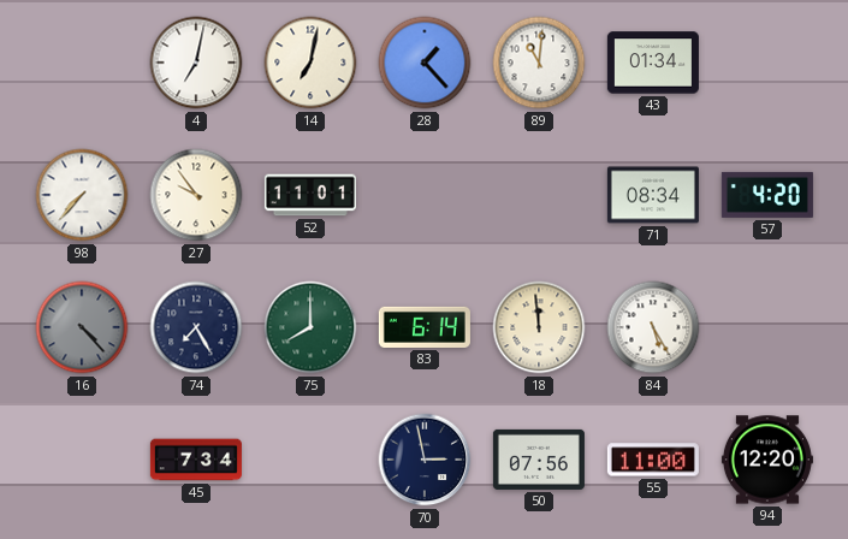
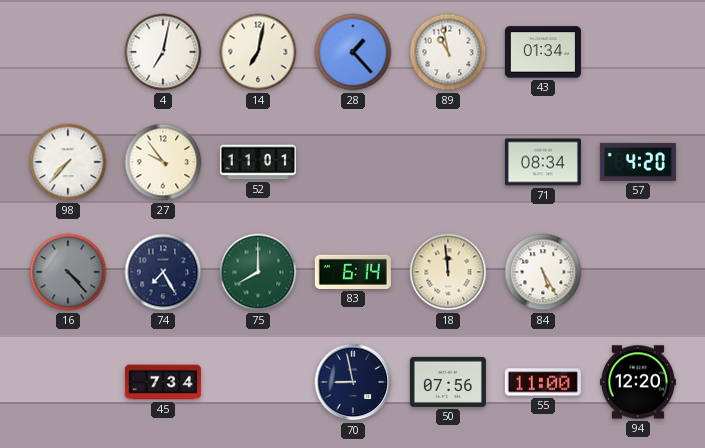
89: 11:01 -> 10:58 (448, 52)
70: 2:58 -> 8:58 (353, 382)
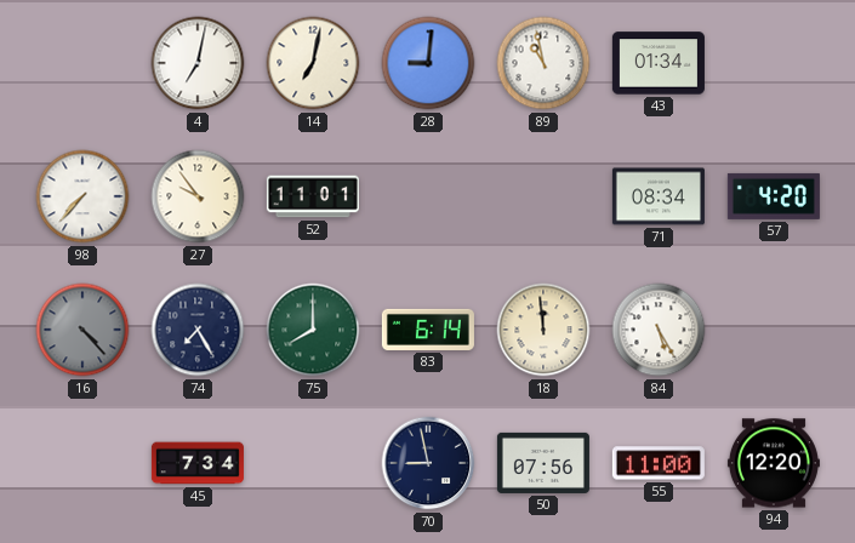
28: 1:23 -> 9:01 (428, 63)
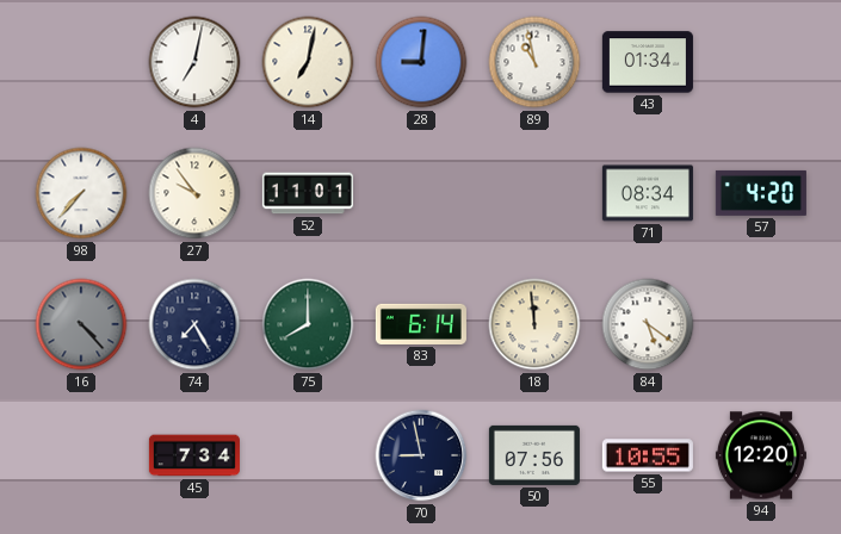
84: 5:25 -> 5:21 (648, 324)
55: 11:00 -> 10:55 (648, 455)
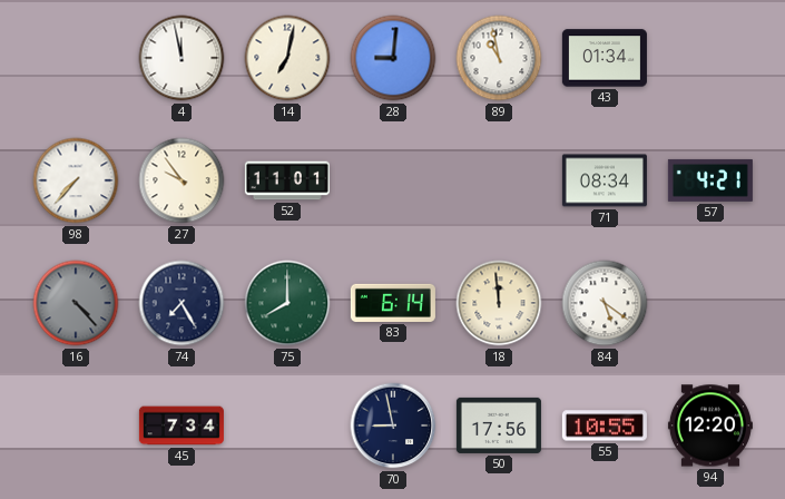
4: 7:02 -> 11:58 (181, 58)
57: 4:20 -> 4:21 (710, 180)
50: 07:56 -> 17:56 (499, 425)
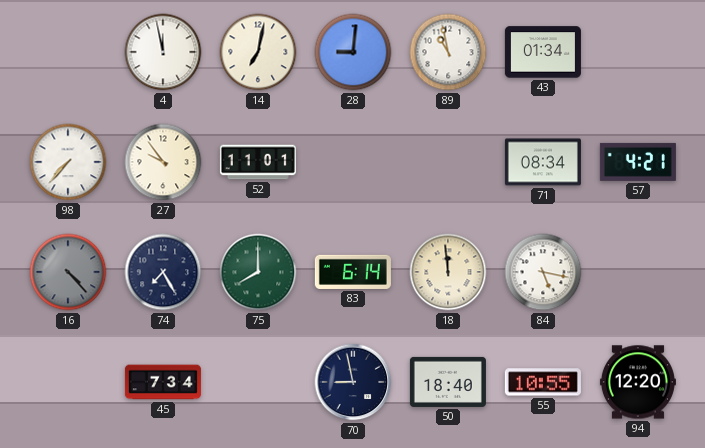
84: 5:21 -> 5:17 (543, 272)
50: 17:56 -> 18:40 (448, 382)
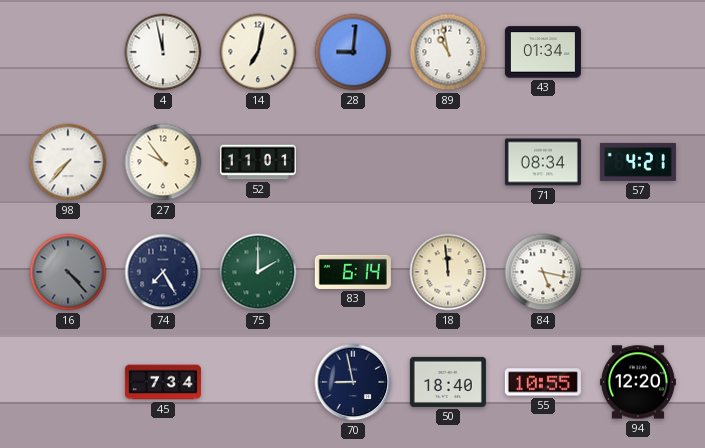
75: 8:00 -> 2:00 (258, 272)
